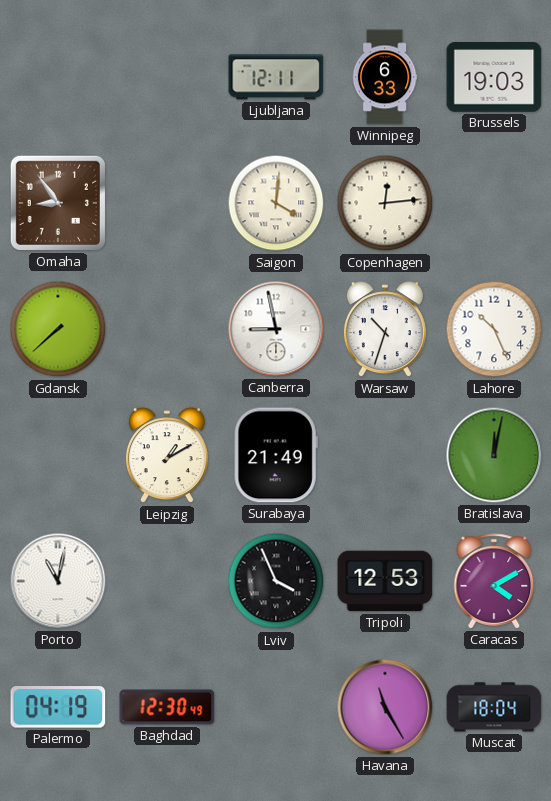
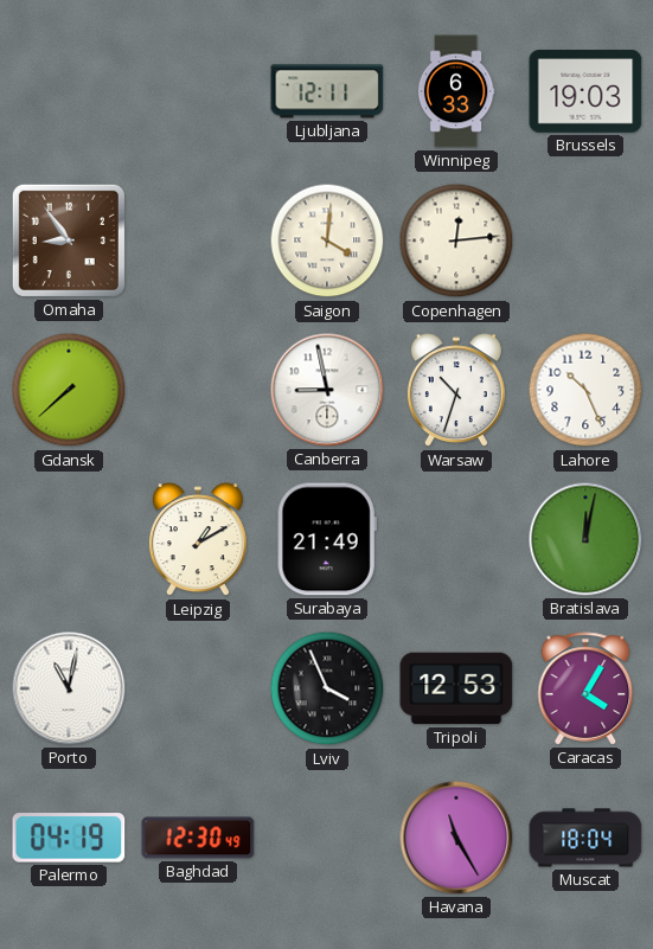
Caracas: 4:10 -> 4:05 (585, 688)
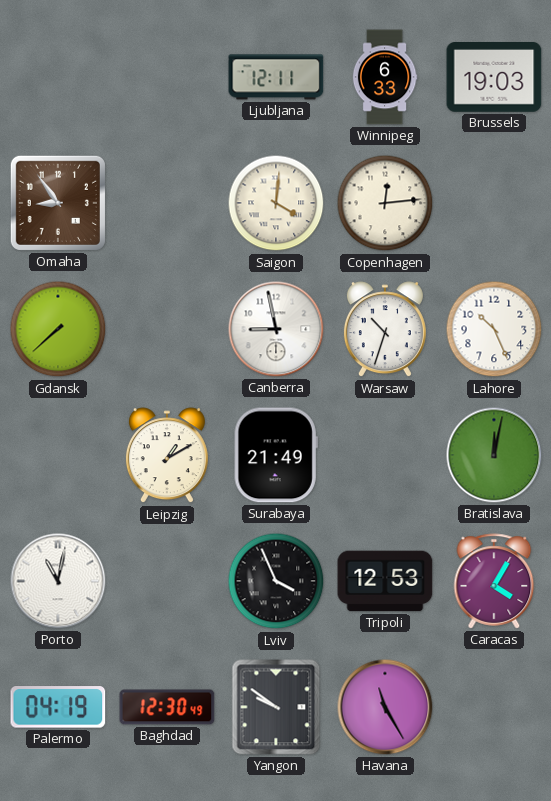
Yangon: none -> 9:51 (276, 707)
Muscat: 18:04 -> none (585, 838)
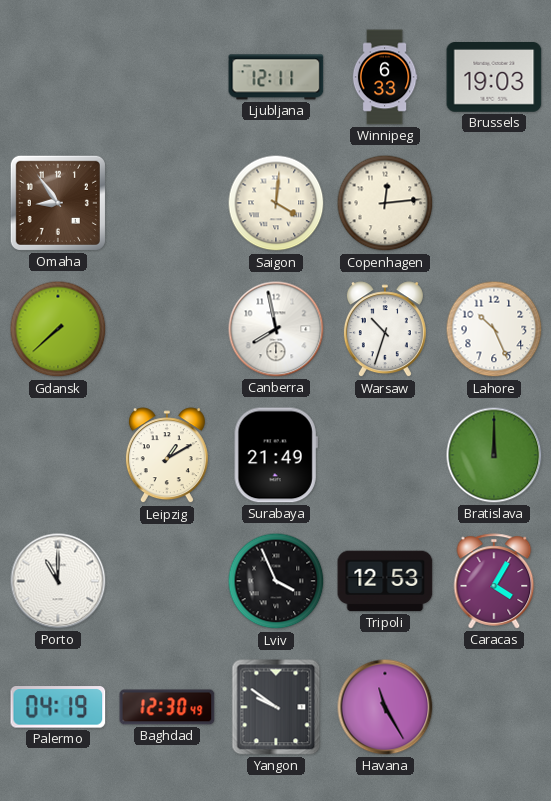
Canberra: 8:58 -> 7:58 (276, 329)
Bratislava: 12:02 -> 12:00 (494, 455)
Porto: 11:02 -> 11:00 (58, 581)
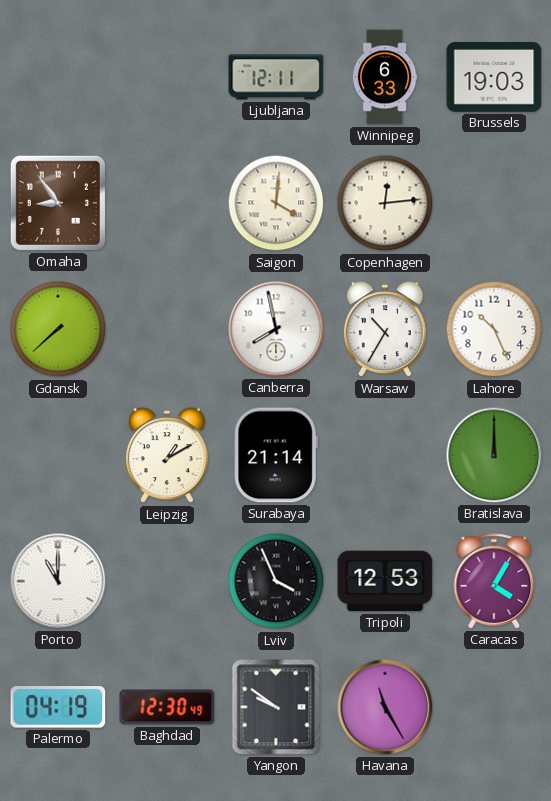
Warsaw: 10:33 -> 10:35 (385, 330)
Surabaya: 21:49 -> 21:14 (276, 455)
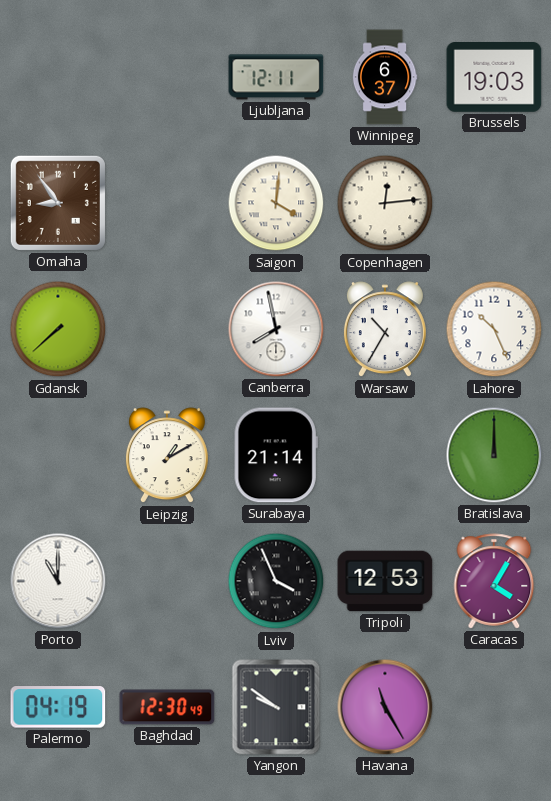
Winnipeg: 6:33 -> 6:37 (385, 77)
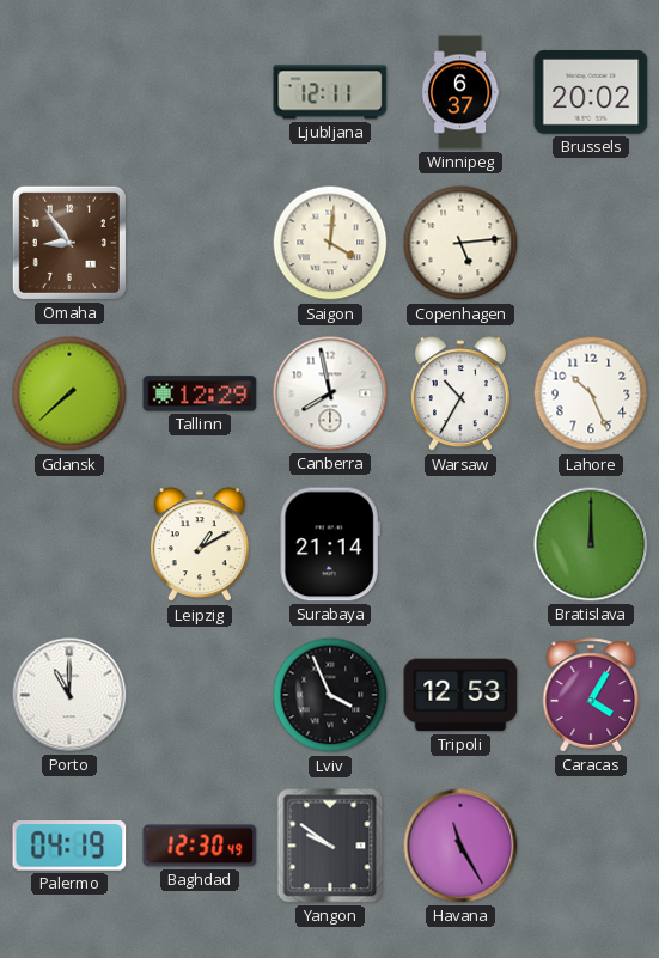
Brussels: 19:03 -> 20:02 (591, 93)
Copenhagen: 12:14 -> 5:14 (460, 243)
Tallinn: none -> 12:29 (200, 393)
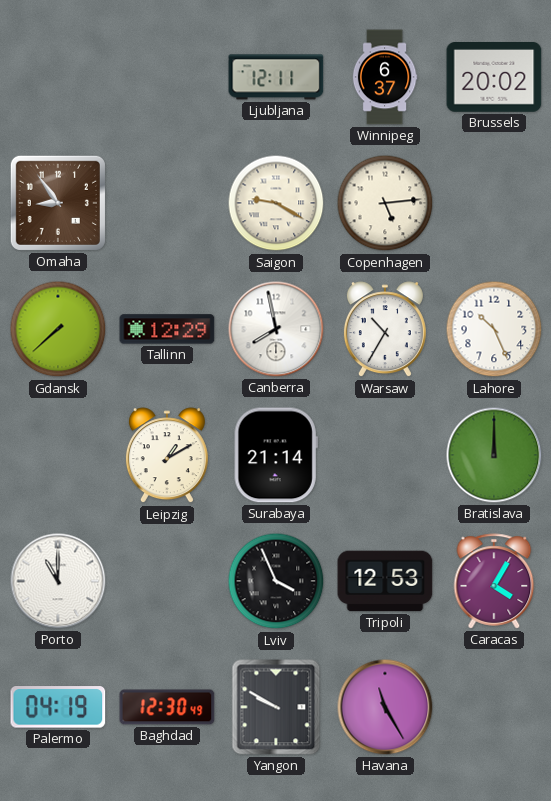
Saigon: 4:01 -> 9:20 (276, 203)
Yangon: 9:51 -> 9:50 (276, 707)
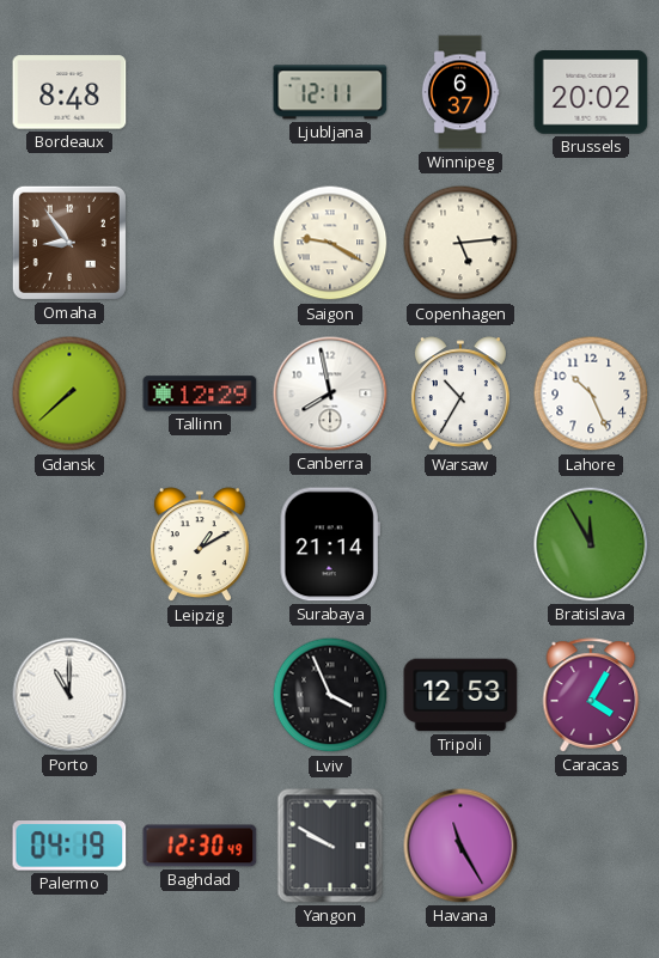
Bordeaux: none -> 8:48 (69, 92)
Bratislava: 12:00 -> 11:55 (591, 544)
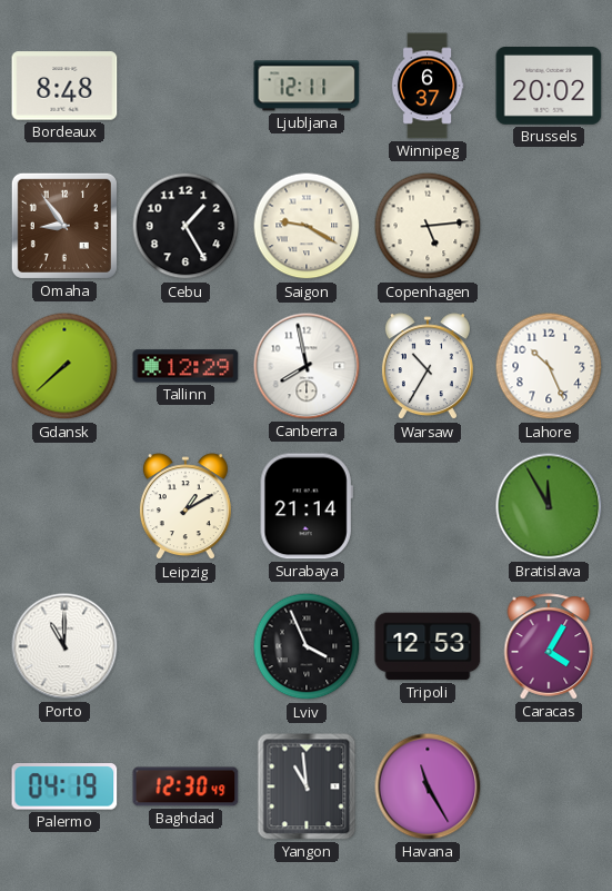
Cebu: none -> 1:25 (185, 226)
Yangon: 9:50 -> 10:59 (307, 786)
